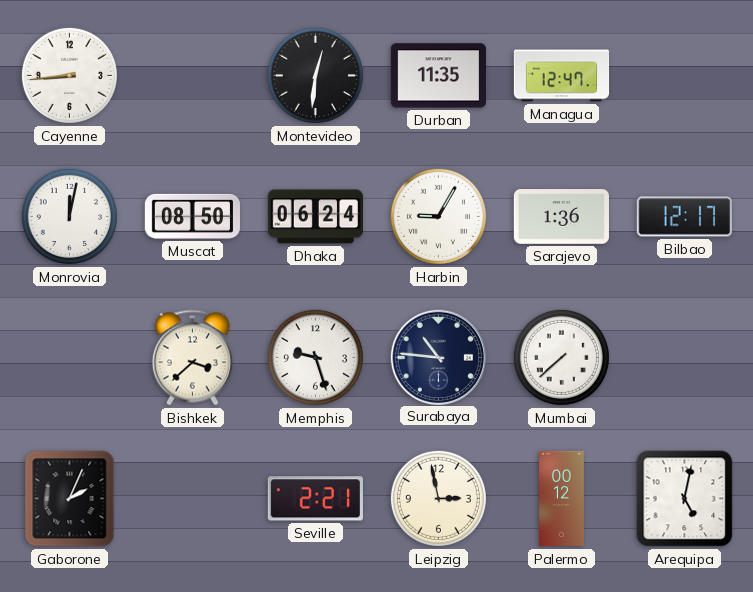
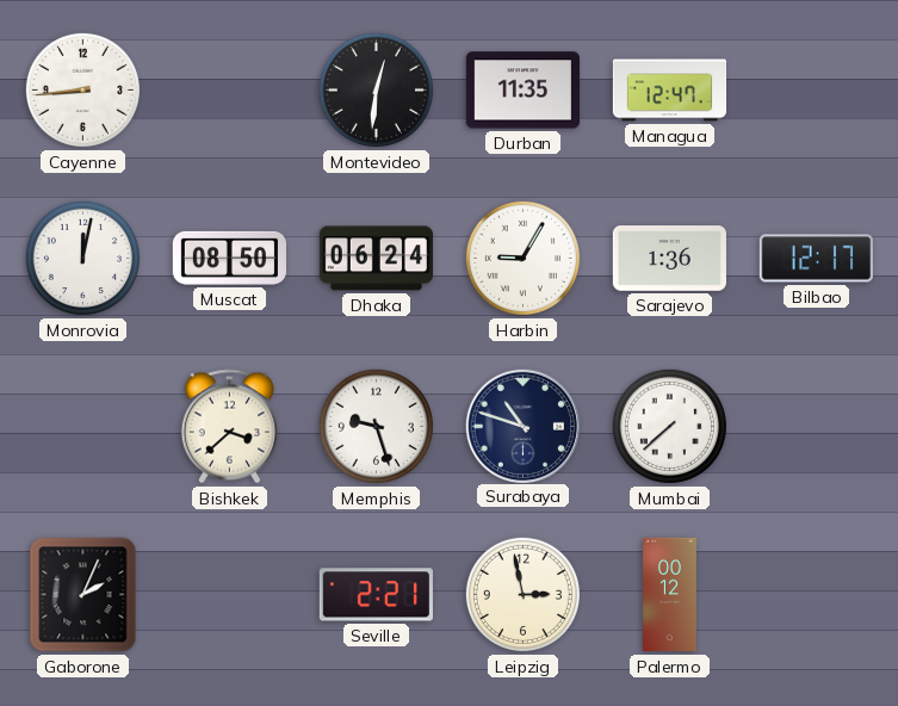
Surabaya: 10:46 -> 10:48 (524, 426)
Arequipa: 5:02 -> none (685, 499)
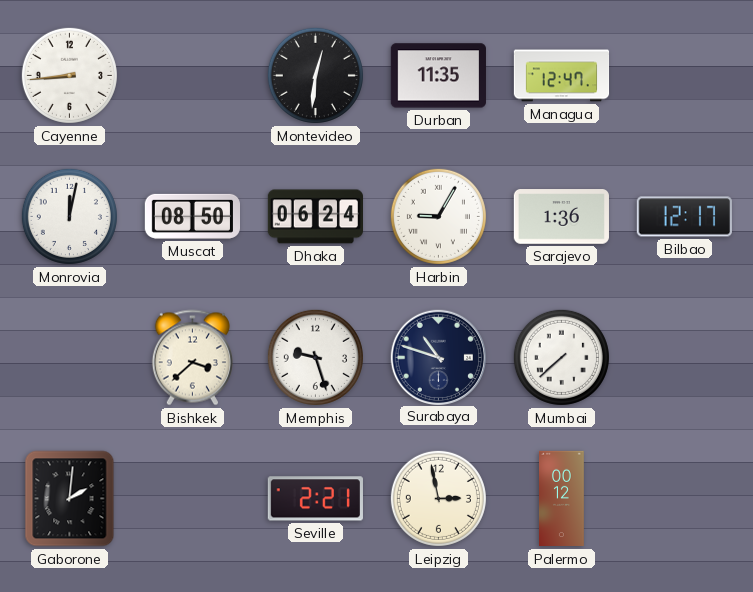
Gaborone: 2:04 -> 2:01 (70, 499)
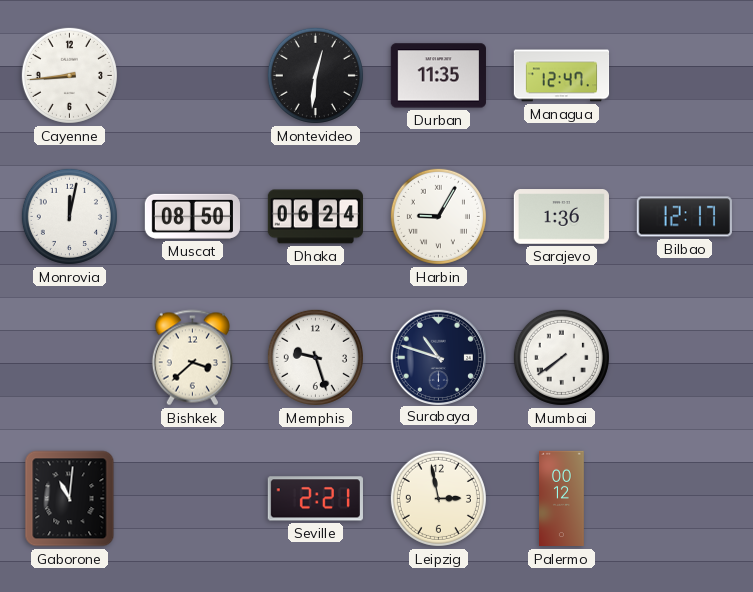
Mumbai: 7:38 -> 7:39 (561, 357)
Gaborone: 2:01 -> 11:01 (70, 499)
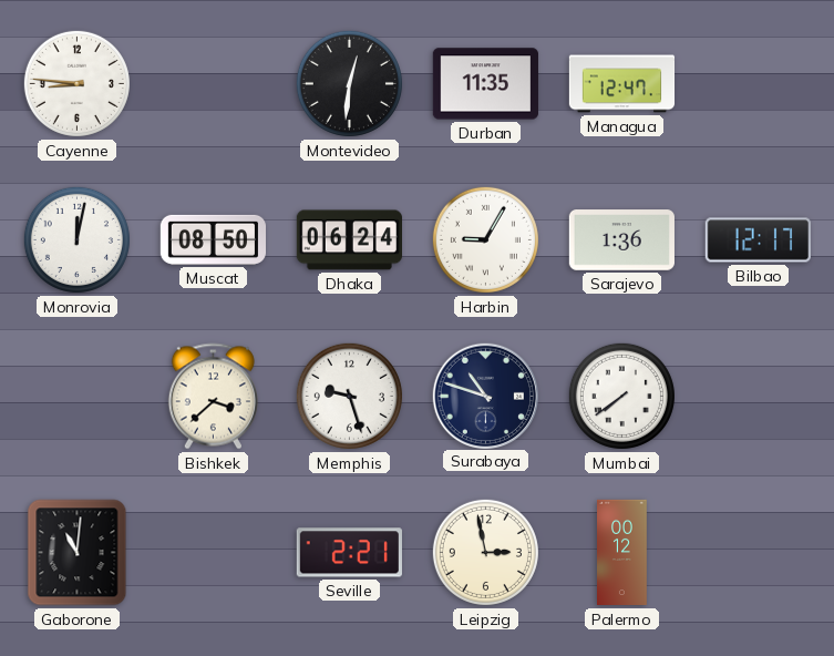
Cayenne: 8:44 -> 8:46 (76, 83)
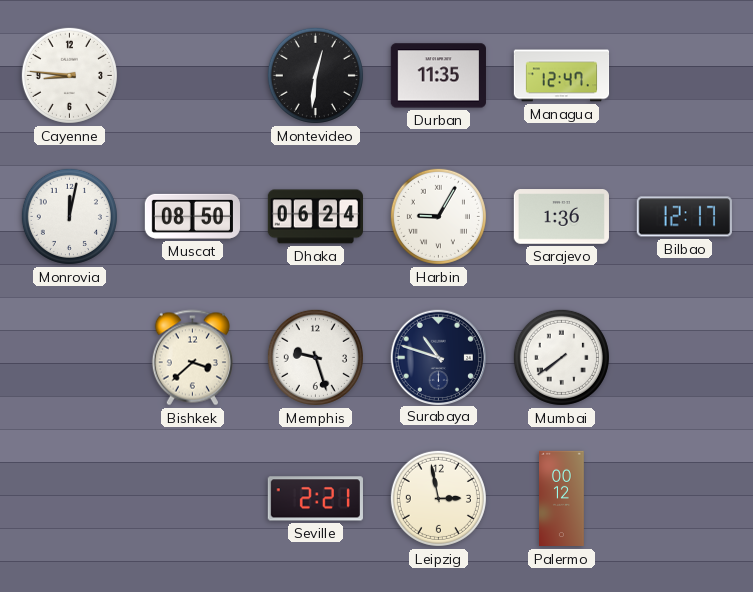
Gaborone: 11:01 -> none (78, 553)
